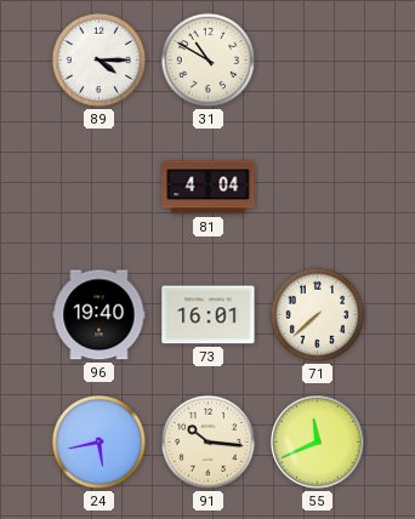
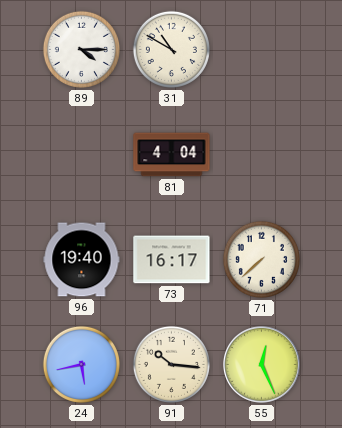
73: 16:01 -> 16:17 (172, 260)
55: 11:41 -> 12:26 (262, 365)
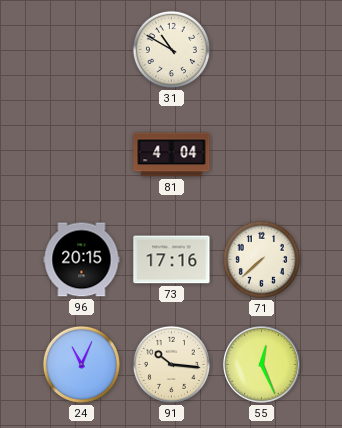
89: 4:15 -> none (81, 49)
96: 19:40 -> 20:15 (82, 260)
73: 16:17 -> 17:16 (172, 260)
24: 5:43 -> 11:04 (81, 364)
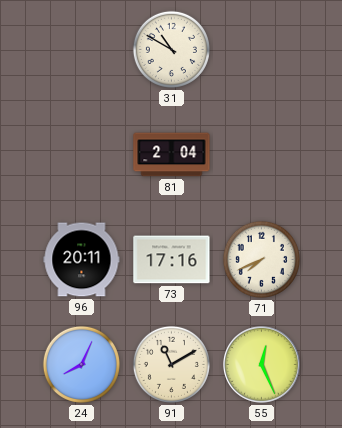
81: 4:04 -> 2:04 (172, 155)
96: 20:15 -> 20:11 (82, 260)
71: 7:38 -> 7:41 (261, 259)
24: 11:04 -> 8:04 (81, 364)
91: 10:16 -> 11:10 (171, 364)
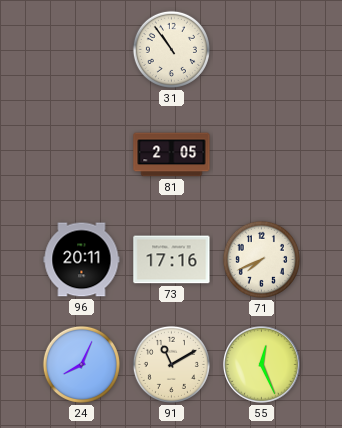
31: 10:50 -> 10:54 (171, 49)
81: 2:04 -> 2:05 (172, 155)
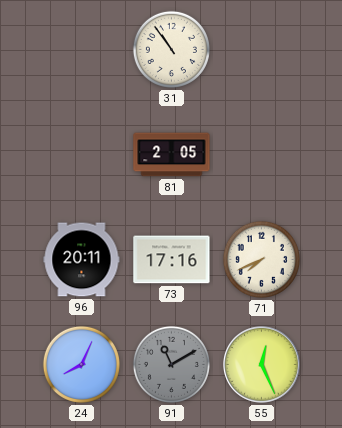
91 dial: cream -> grey (171, 364)
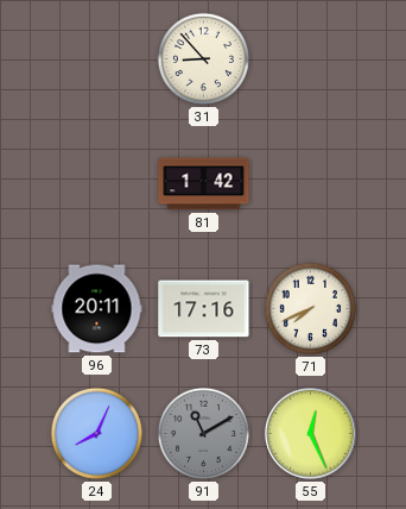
31: 10:54 -> 8:53 (203, 58)
81: 2:05 -> 1:42 (204, 184)
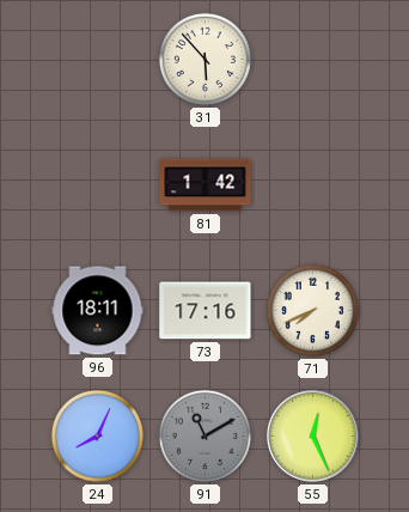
31: 8:53 -> 5:53 (204, 59)
96: 20:11 -> 18:11 (98, 311)
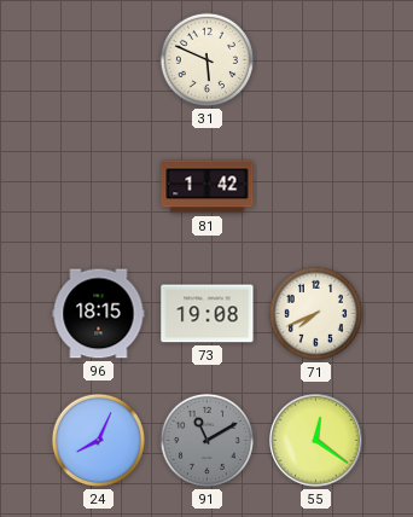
31: 5:53 -> 5:49 (206, 59)
96: 18:11 -> 18:15 (99, 314)
73: 17:16 -> 19:08 (208, 314)
55: 12:26 -> 12:21 (316, 441)
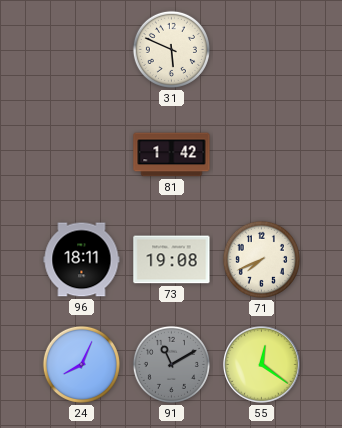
96: 18:15 -> 18:11 (82, 260)
